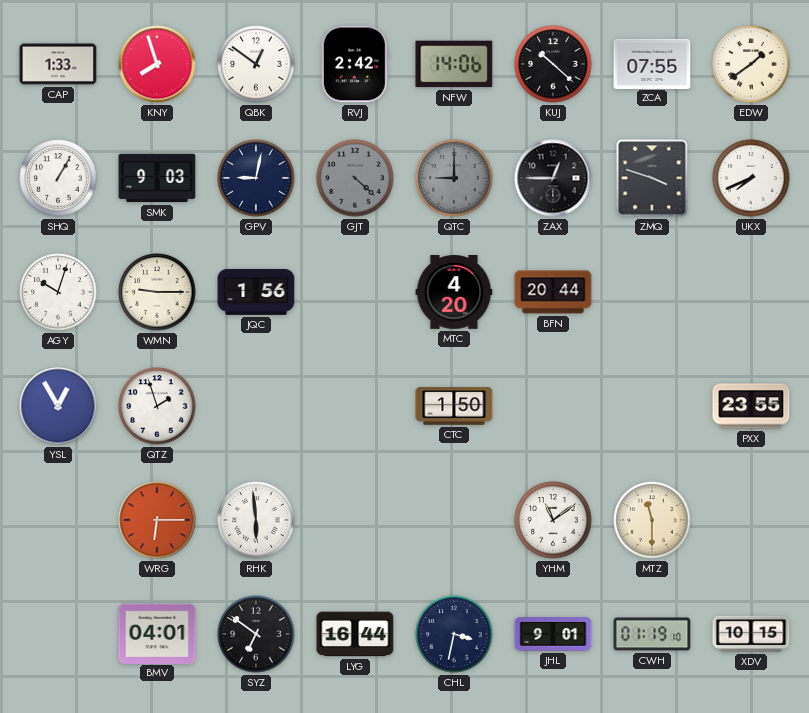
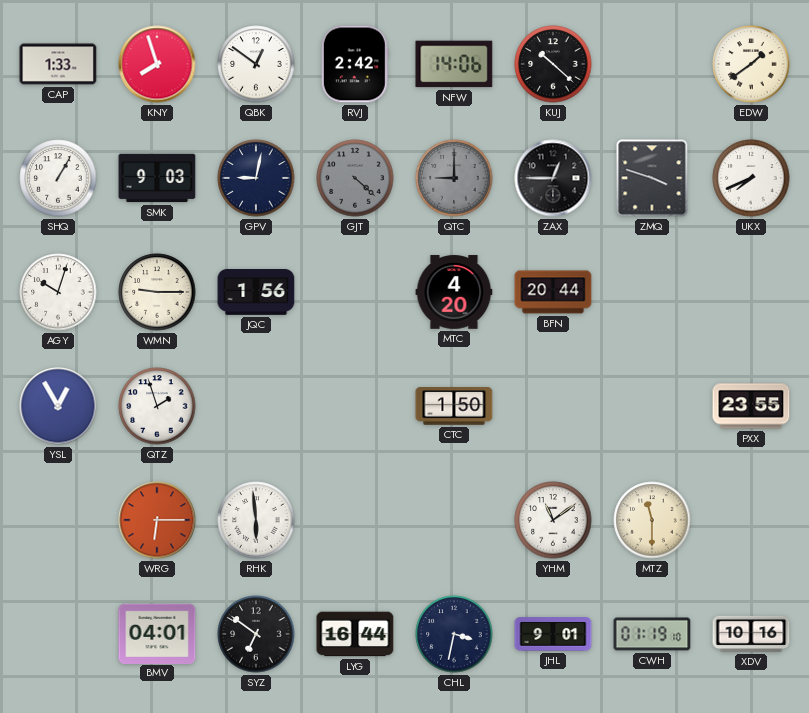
ZCA: 07:55 -> none (652, 63)
XDV: 10:15 -> 10:16 (751, 634)
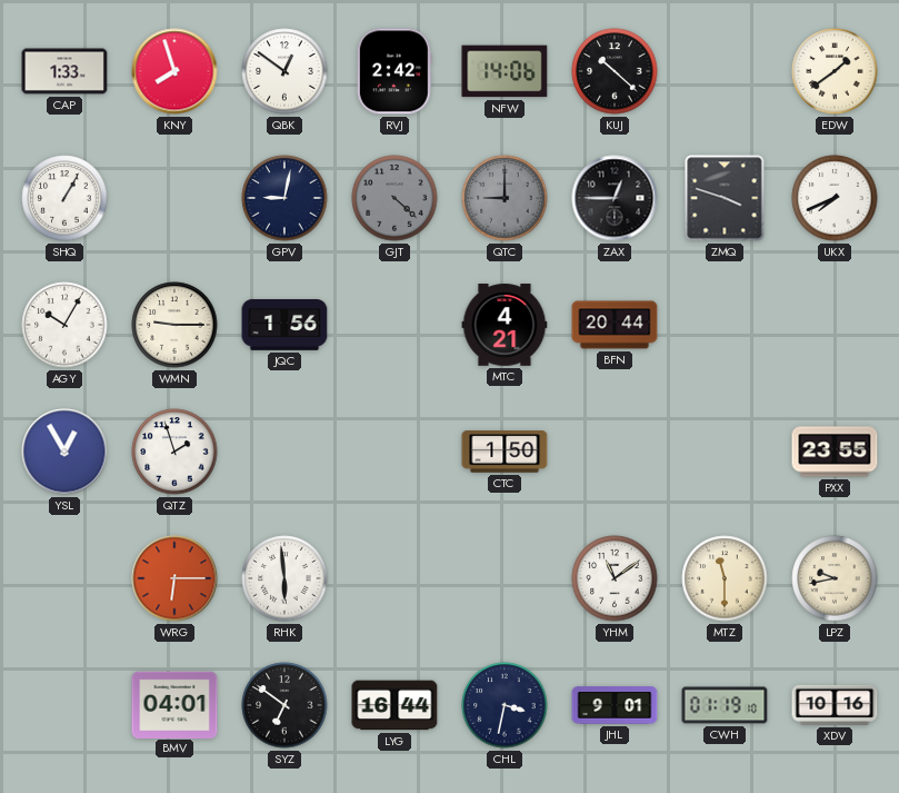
SMK: 9:03 -> none (157, 178)
AGY: 10:03 -> 10:05 (64, 325)
MTC: 4:20 -> 4:21 (505, 325)
LPZ: none -> 9:43 (835, 578)
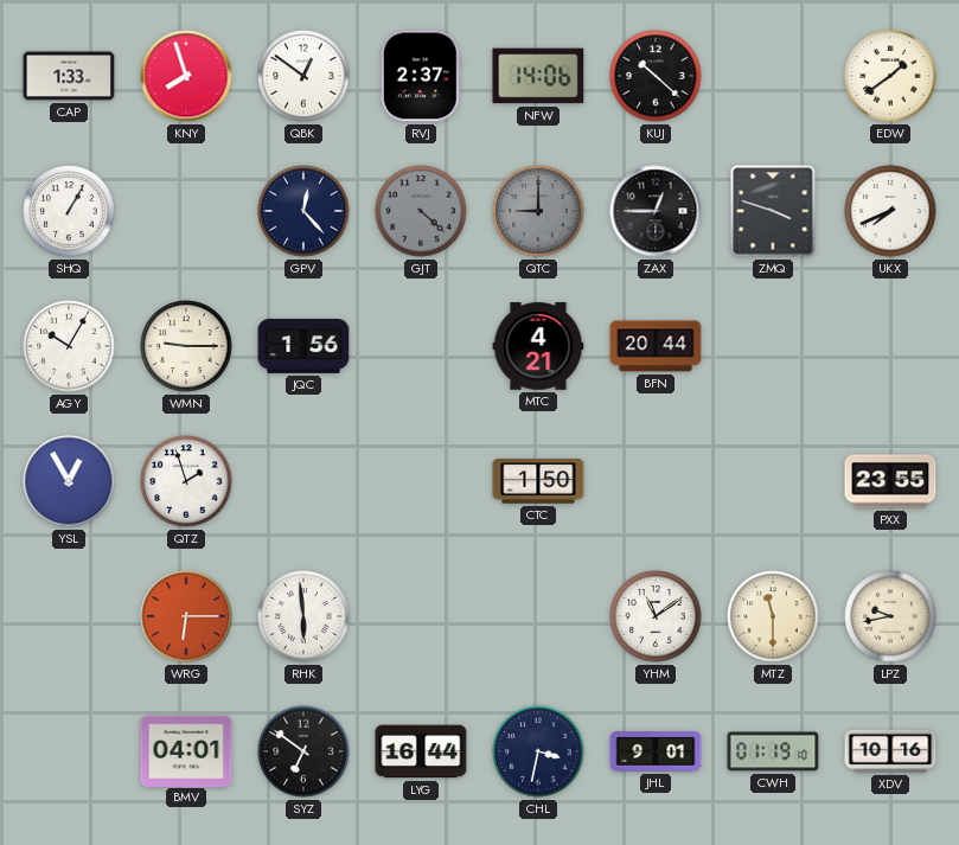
RVJ: 2:42 -> 2:37 (421, 76)
GPV: 9:02 -> 12:23 (303, 211)
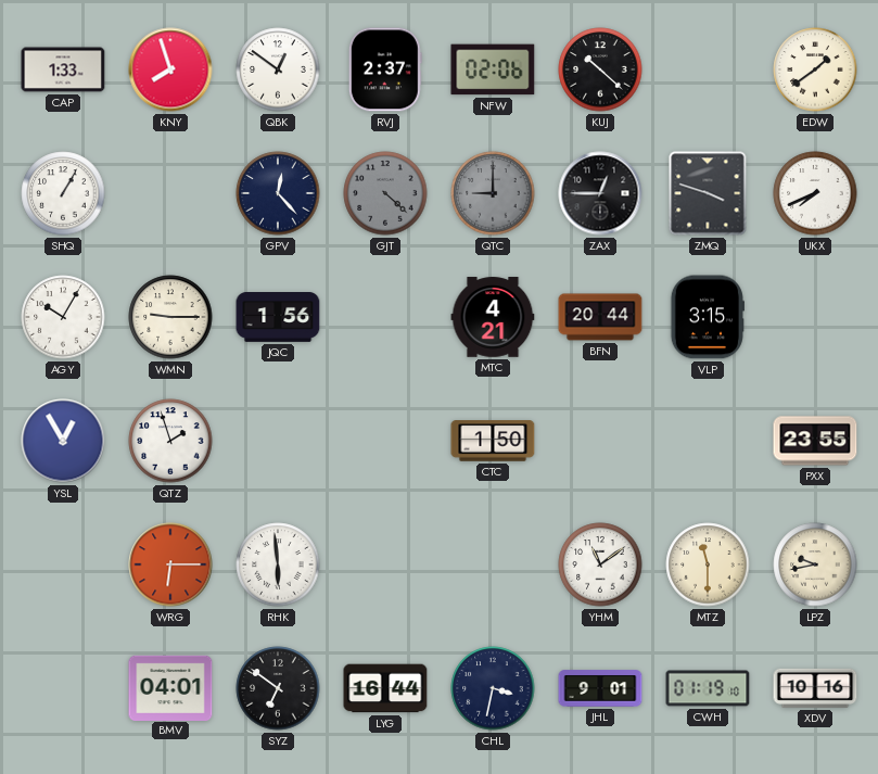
NFW: 14:06 -> 02:06 (493, 69)
VLP: none -> 3:15 (708, 317)
